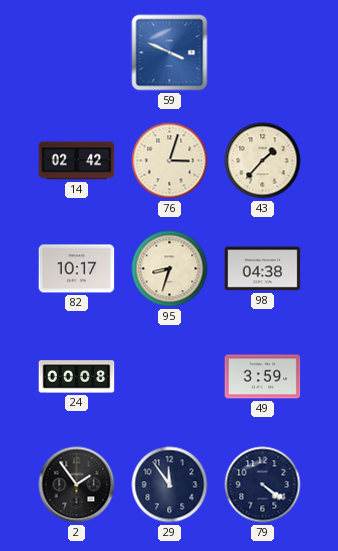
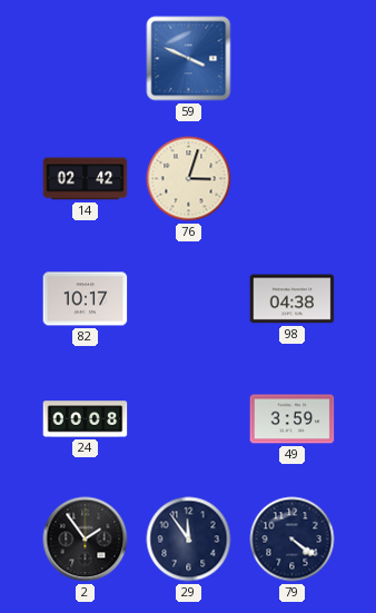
43: 1:37 -> none (263, 161)
95: 8:33 -> none (170, 269)
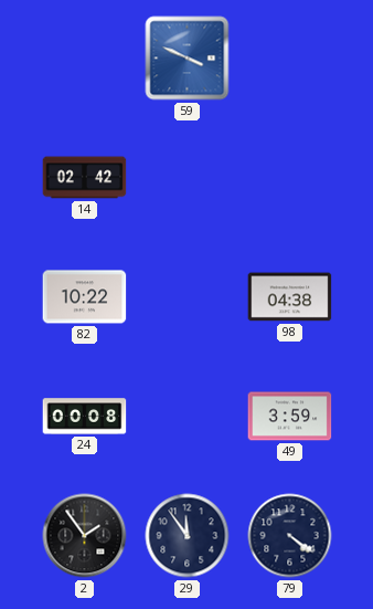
76: 3:03 -> none (189, 179)
82: 10:17 -> 10:22 (85, 297)
